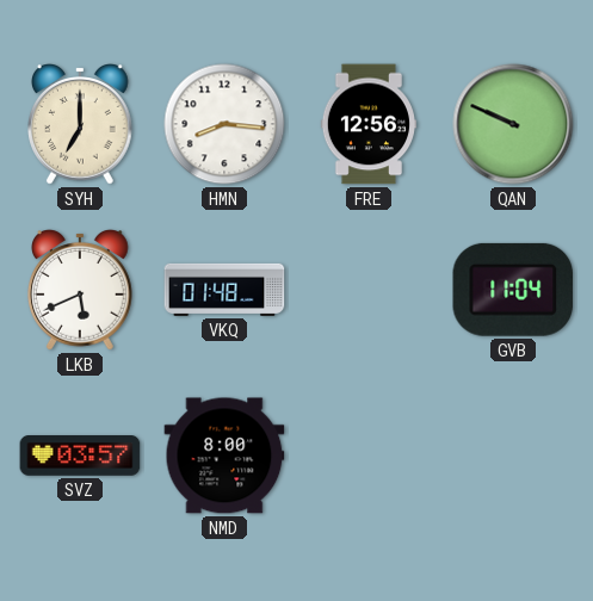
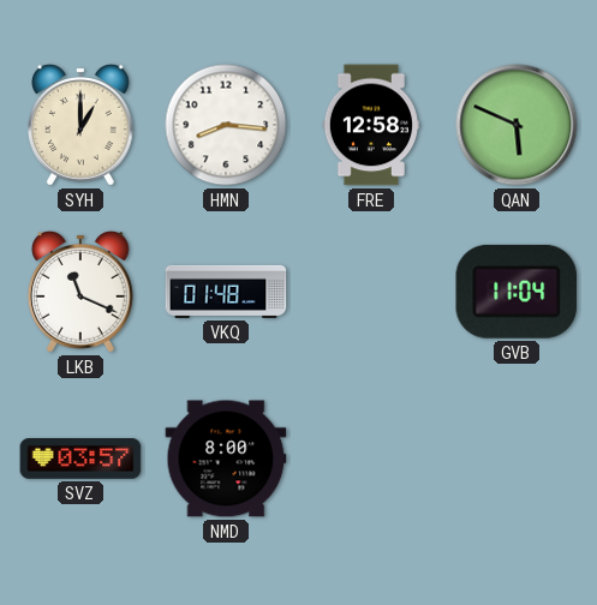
SYH: 7:00 -> 1:00 (82, 125)
FRE: 12:56 -> 12:58 (370, 125)
QAN: 9:49 -> 5:49 (517, 125)
LKB: 5:41 -> 11:19 (82, 292)
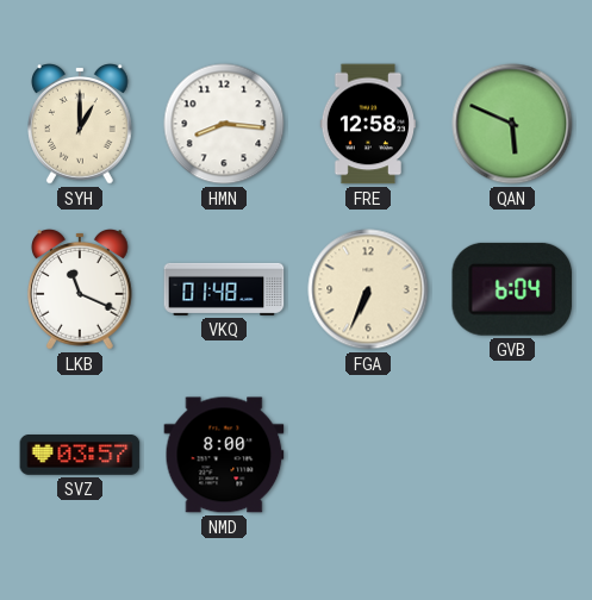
FGA: none -> 6:34 (368, 289)
GVB: 11:04 -> 6:04 (512, 289)
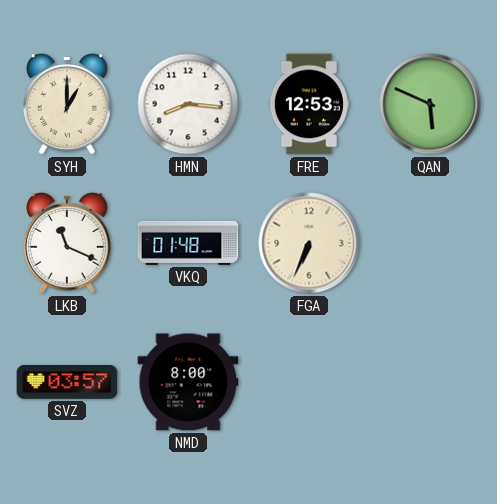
FRE: 12:58 -> 12:53 (308, 104)
GVB: 6:04 -> none (512, 289)
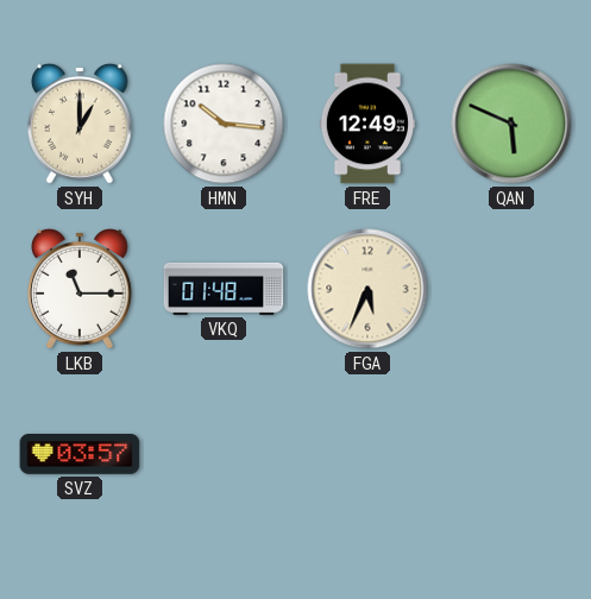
HMN: 8:16 -> 10:16 (224, 124)
FRE: 12:53 -> 12:49 (366, 124)
LKB: 11:19 -> 11:15 (81, 289)
FGA: 6:34 -> 5:34 (367, 289)
NMD: 8:00 -> none (188, 382)
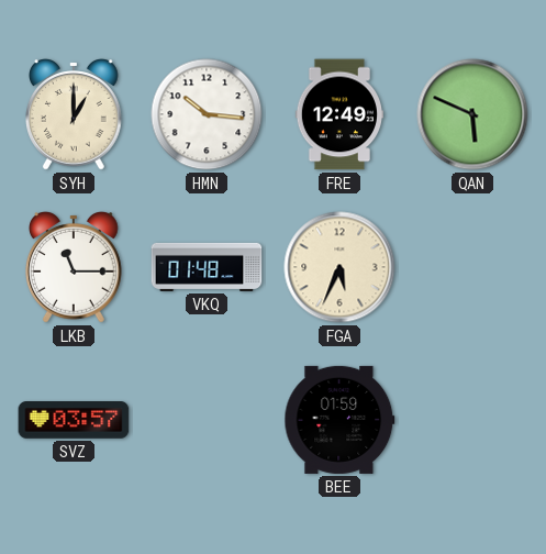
BEE: none -> 01:59 (339, 420)
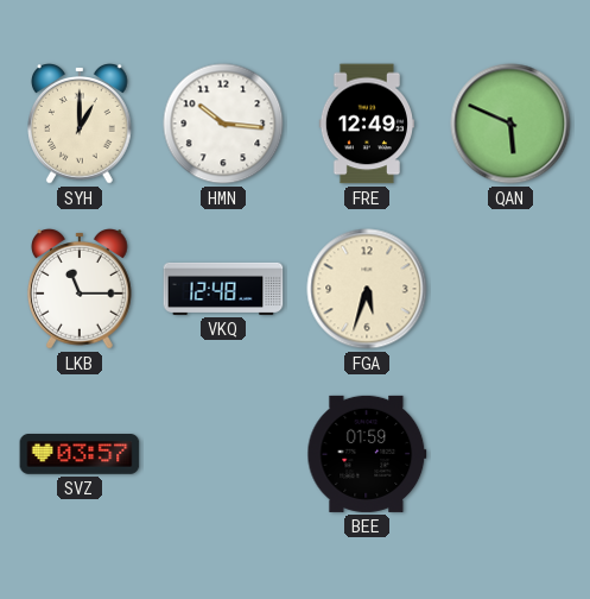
VKQ: 01:48 -> 12:48 (223, 289)
FGA: 5:34 -> 5:33 (367, 289)
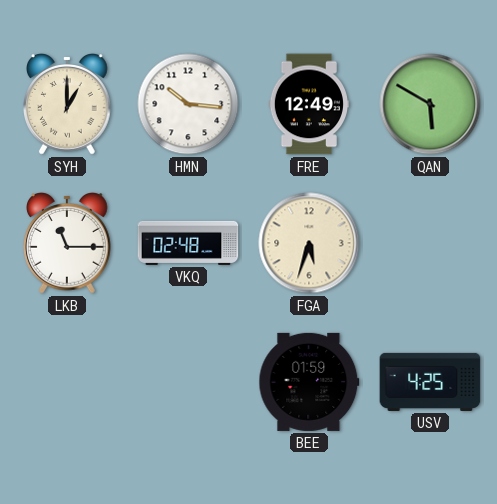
QAN: 5:49 -> 5:50 (430, 104)
VKQ: 12:48 -> 02:48 (188, 243)
SVZ: 03:57 -> none (80, 455)
USV: none -> 4:25 (430, 382)
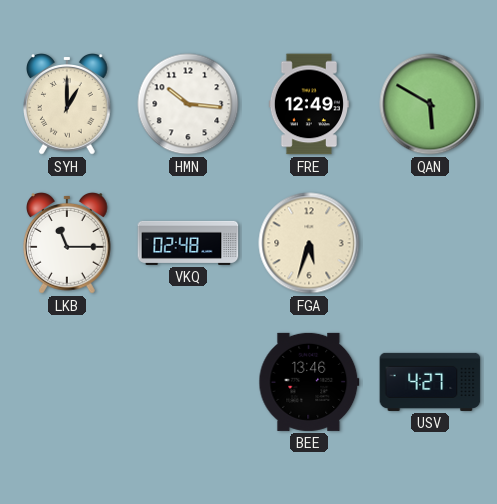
BEE: 01:59 -> 13:46 (309, 382)
USV: 4:25 -> 4:27 (430, 382)
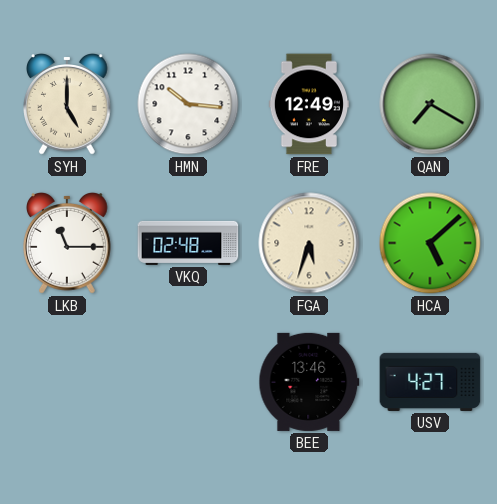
SYH: 1:00 -> 5:00 (68, 104)
QAN: 5:50 -> 7:20 (430, 104)
HCA: none -> 5:08 (430, 243)
